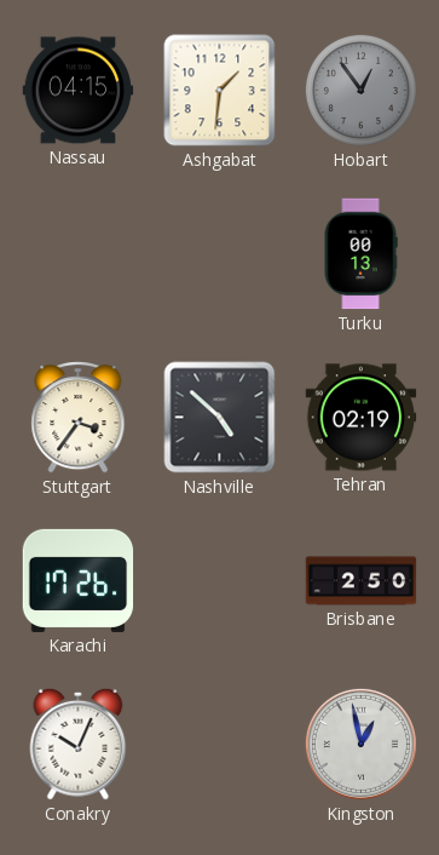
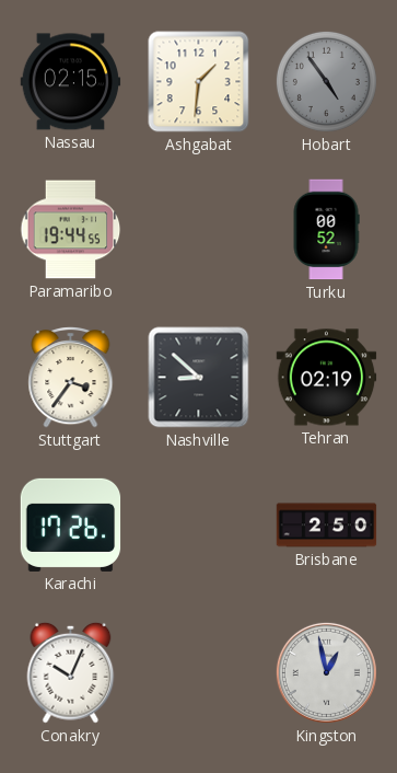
Nassau: 04:15 -> 02:15 (71, 82)
Hobart: 12:54 -> 4:54 (326, 81)
Paramaribo: none -> 19:44 (71, 230)
Turku: 00:13 -> 00:52 (326, 230)
Nashville: 4:52 -> 8:52 (199, 378)
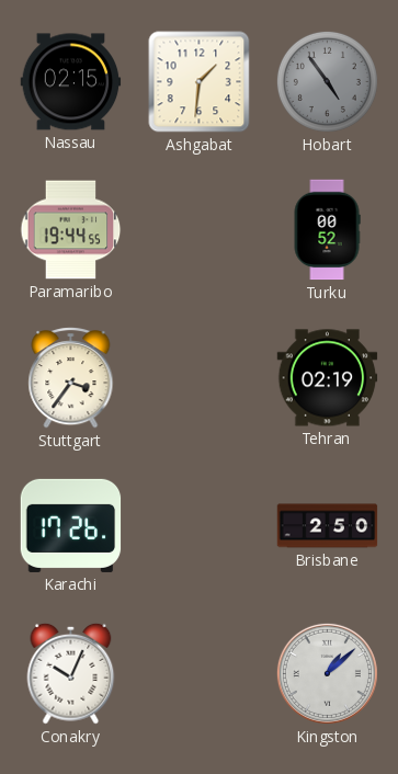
Nashville: 8:52 -> none (199, 378)
Kingston: 12:58 -> 1:08 (327, 673)
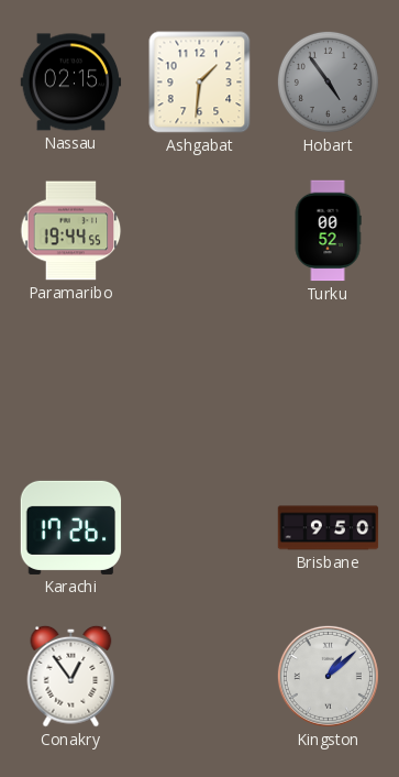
Stuttgart: 3:36 -> none (71, 378)
Tehran: 02:19 -> none (328, 378)
Brisbane: 2:50 -> 9:50 (329, 528)
Conakry: 10:04 -> 12:54 (71, 676)
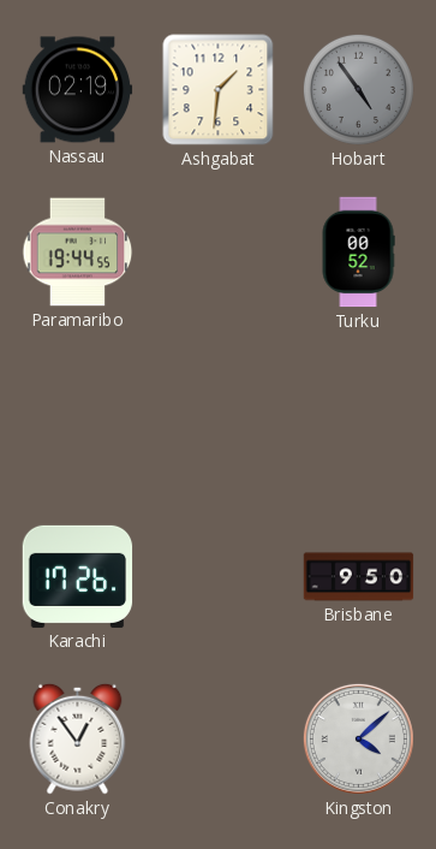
Nassau: 02:15 -> 02:19 (78, 90)
Kingston: 1:08 -> 4:08 (358, 738)
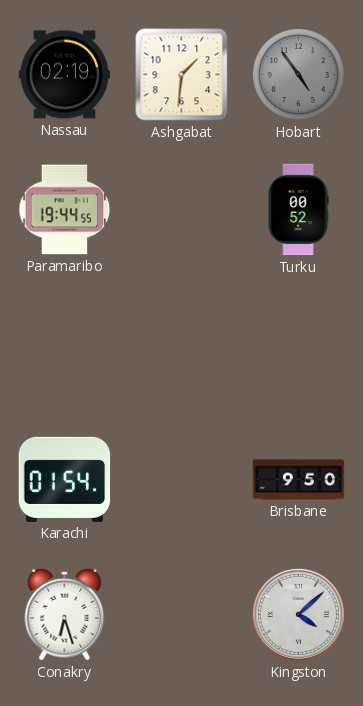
Karachi: 17:26 -> 01:54 (65, 479)
Conakry: 12:54 -> 6:27 (65, 614)
